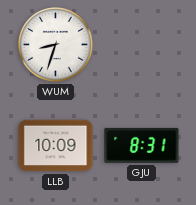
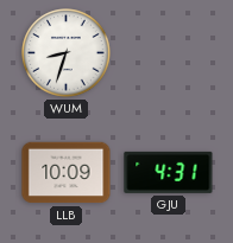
GJU: 8:31 -> 4:31 (169, 172)
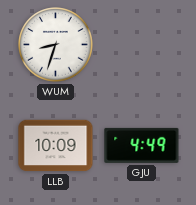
GJU: 4:31 -> 4:49 (142, 145)
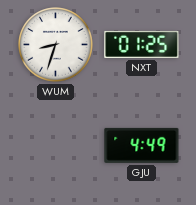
NXT: none -> 01:25 (142, 44)
LLB: 10:09 -> none (56, 146)
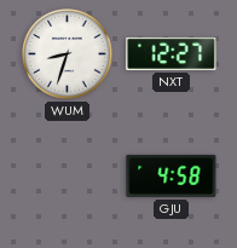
NXT: 01:25 -> 12:27 (172, 53)
GJU: 4:49 -> 4:58 (172, 175)
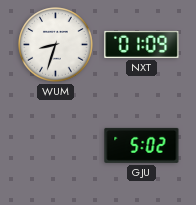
NXT: 12:27 -> 01:09 (142, 44)
GJU: 4:58 -> 5:02 (142, 145)
